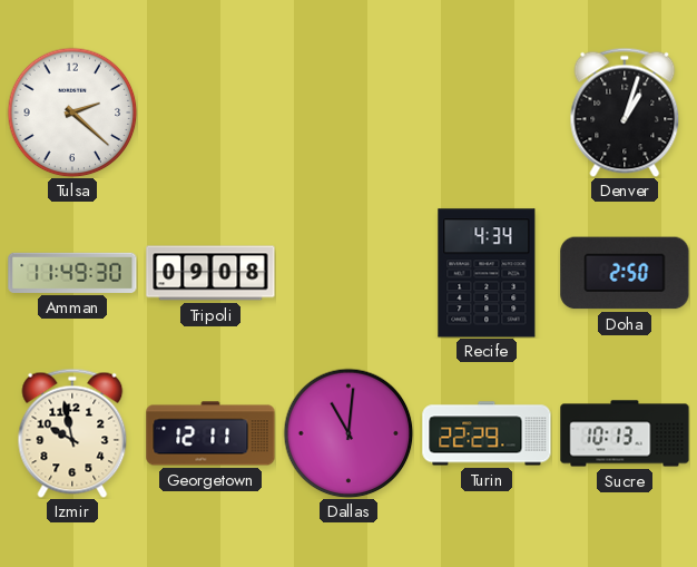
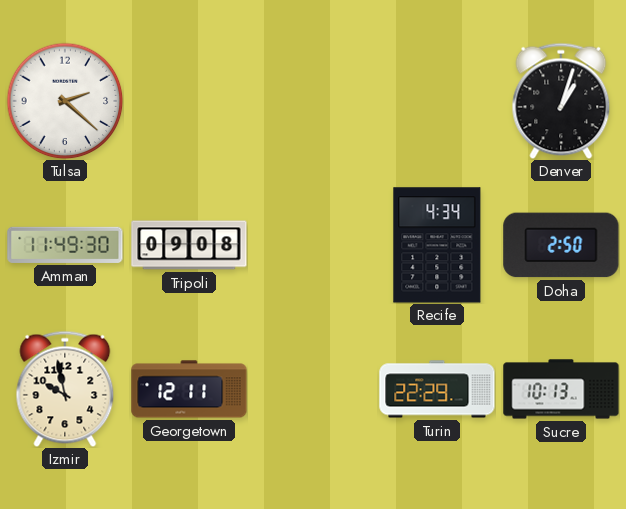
Dallas: 11:01 -> none (348, 433)
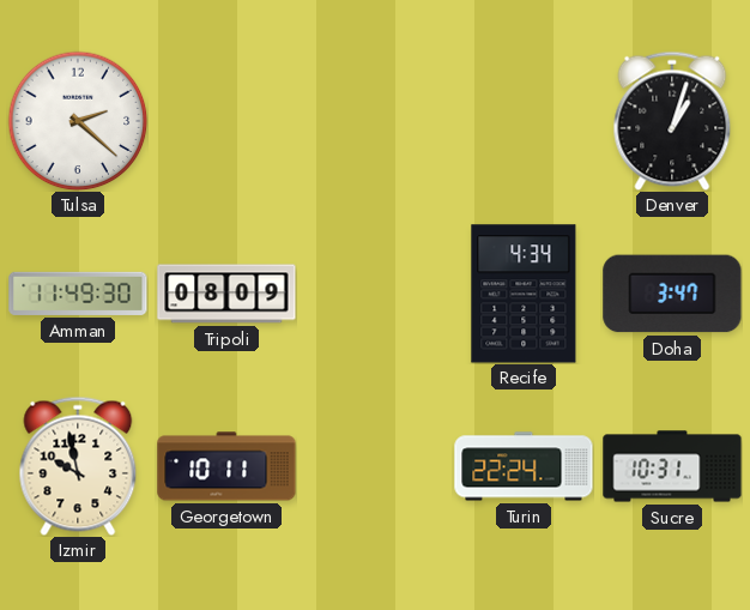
Tripoli: 09:08 -> 08:09 (226, 294)
Doha: 2:50 -> 3:47 (672, 294)
Georgetown: 12:11 -> 10:11 (226, 466)
Turin: 22:29 -> 22:24 (524, 466)
Sucre: 10:13 -> 10:31 (672, 466)
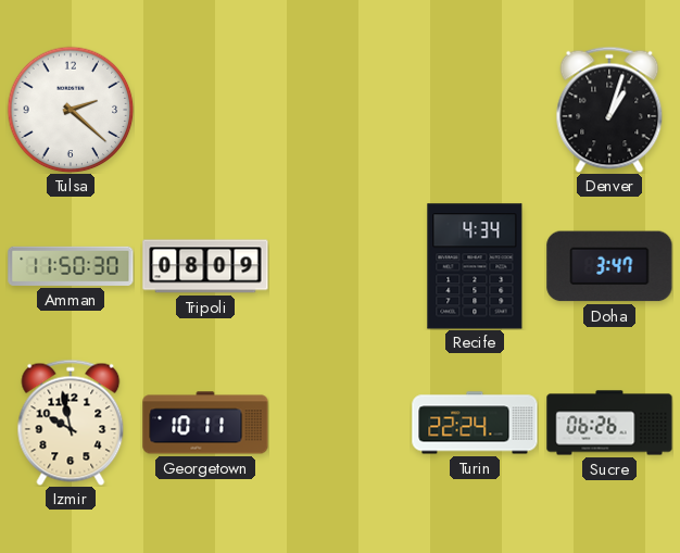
Amman: 11:49 -> 11:50 (71, 266)
Sucre: 10:31 -> 06:26 (609, 423)
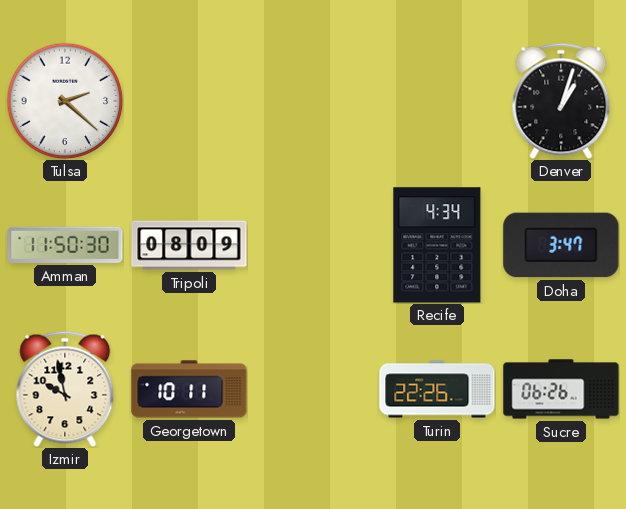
Turin: 22:24 -> 22:26 (437, 389)
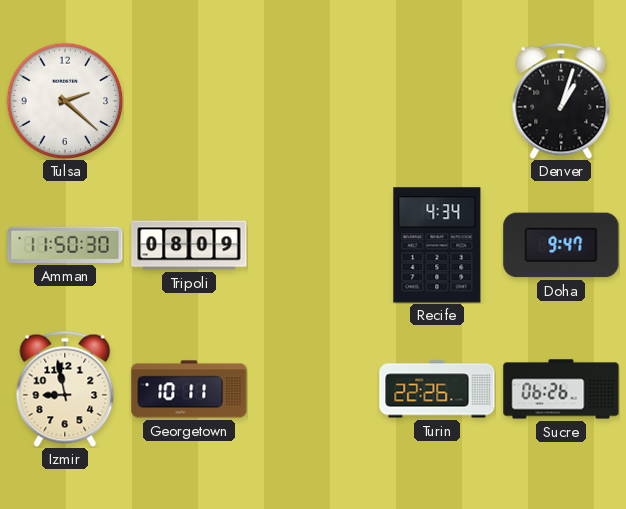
Doha: 3:47 -> 9:47 (561, 245)
Izmir: 9:58 -> 8:58 (65, 389)
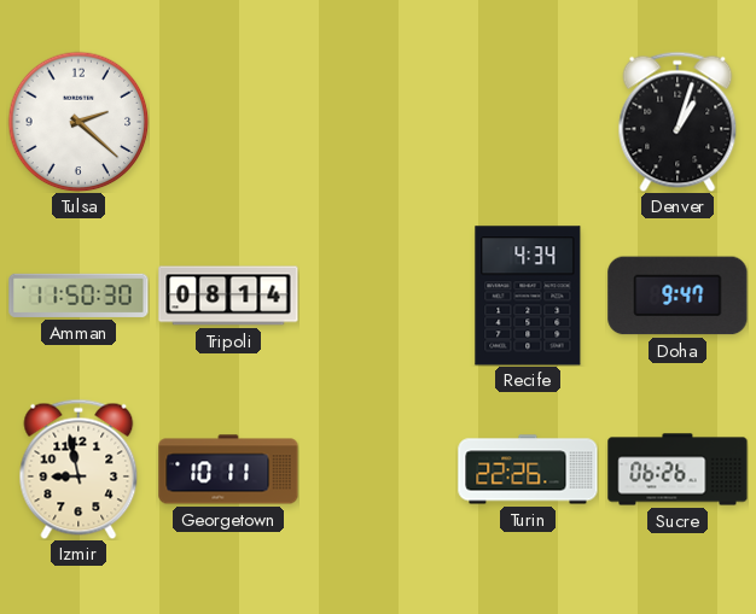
Tripoli: 08:09 -> 08:14 (228, 296)
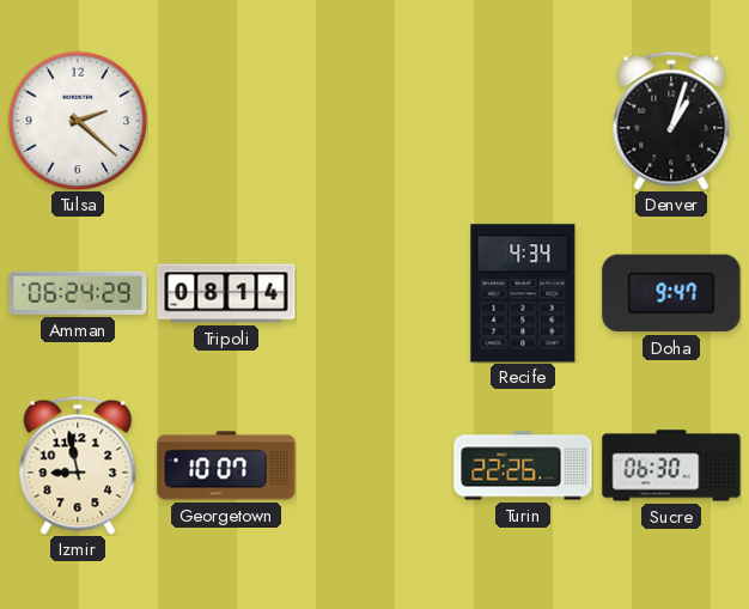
Amman: 11:50 -> 06:24 (78, 293)
Georgetown: 10:11 -> 10:07 (226, 465)
Sucre: 06:26 -> 06:30 (671, 465)
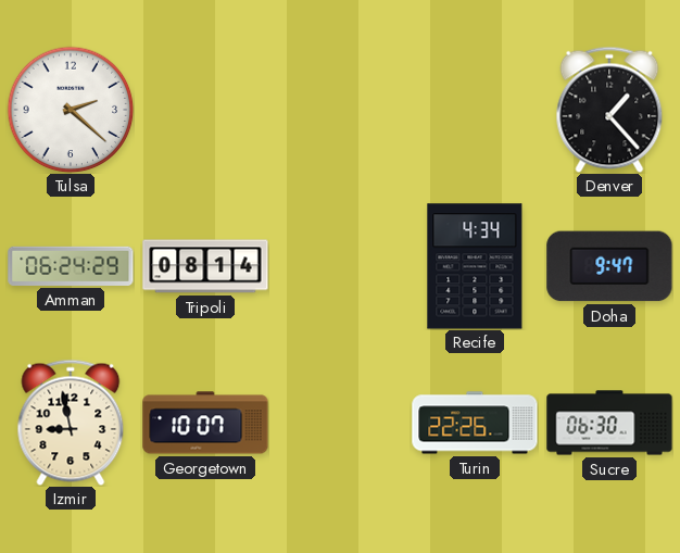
Denver: 1:03 -> 1:23 (609, 110)
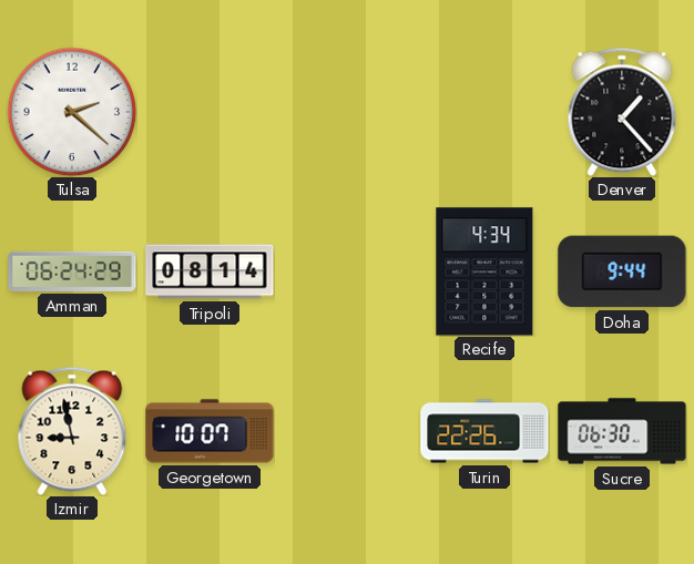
Doha: 9:47 -> 9:44 (622, 271)
